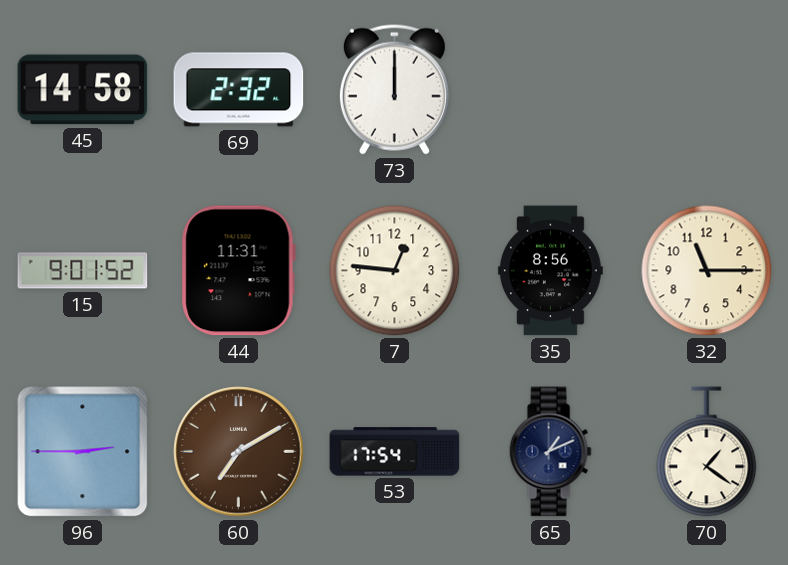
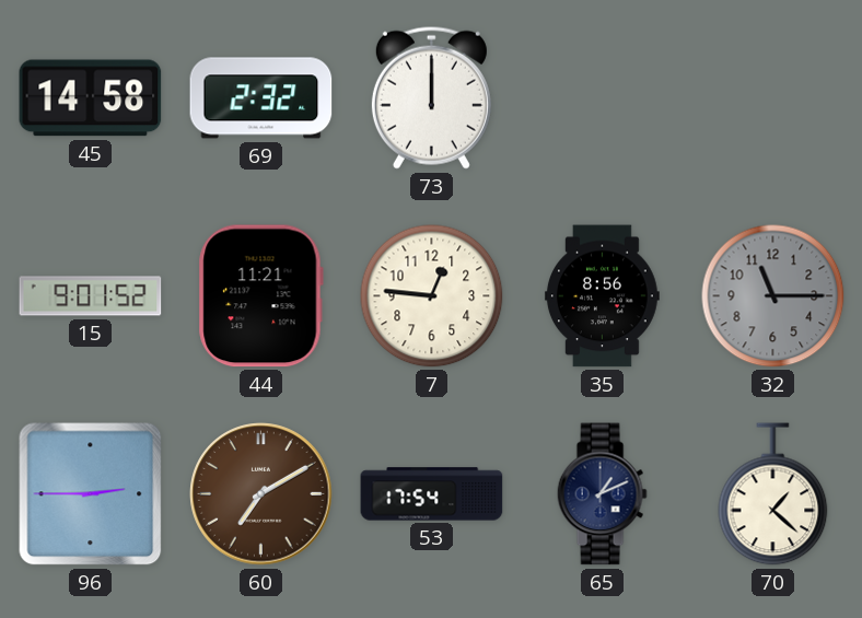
44: 11:31 -> 11:21 (260, 296)
32 dial: cream -> grey (773, 296)
70: 1:21 -> 1:22 (773, 494)
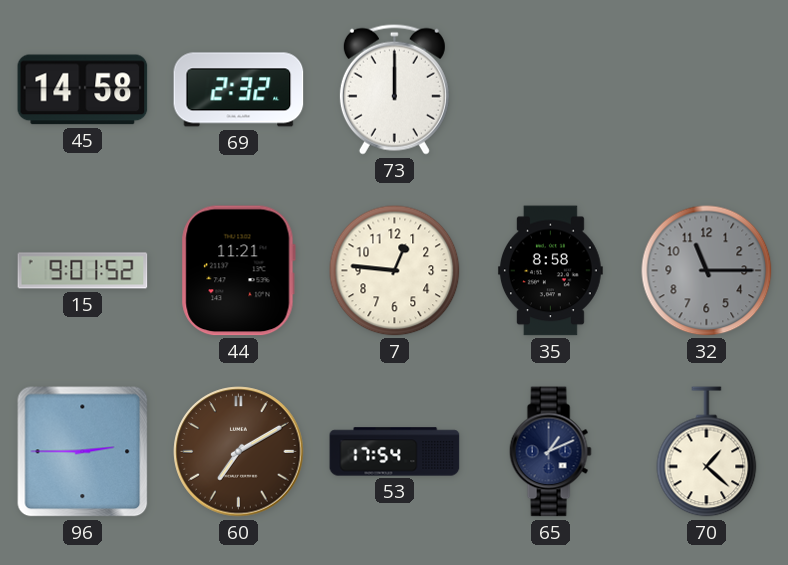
35: 8:56 -> 8:58 (550, 271)
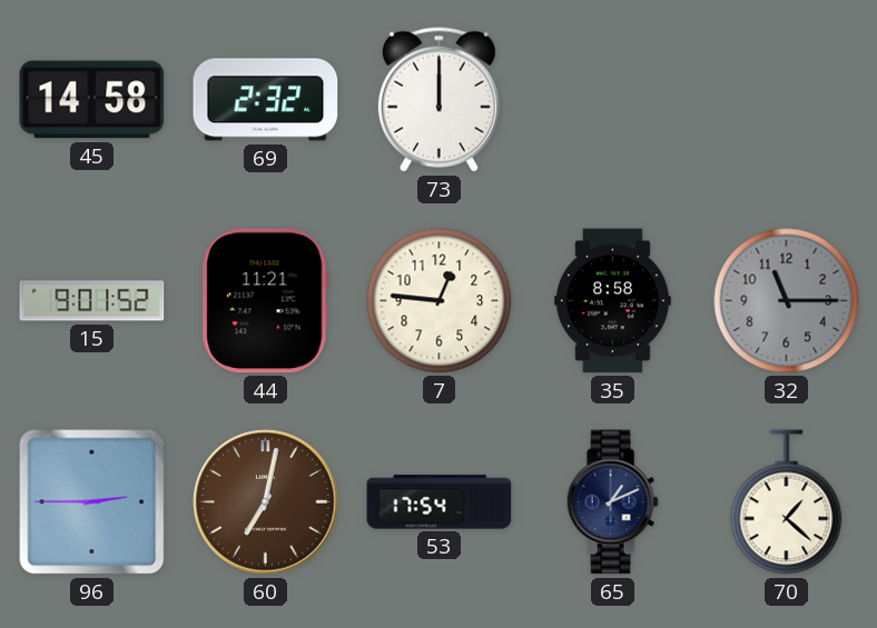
60: 7:10 -> 7:02 (266, 502)
